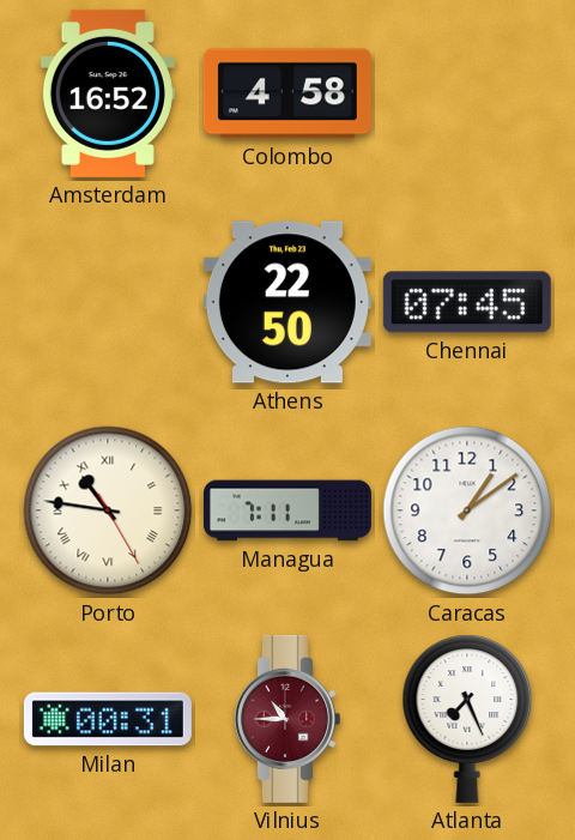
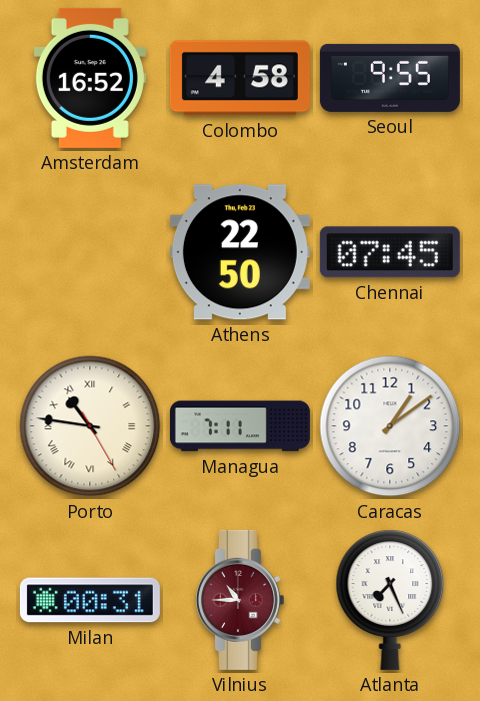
Seoul: none -> 9:55 (390, 78)
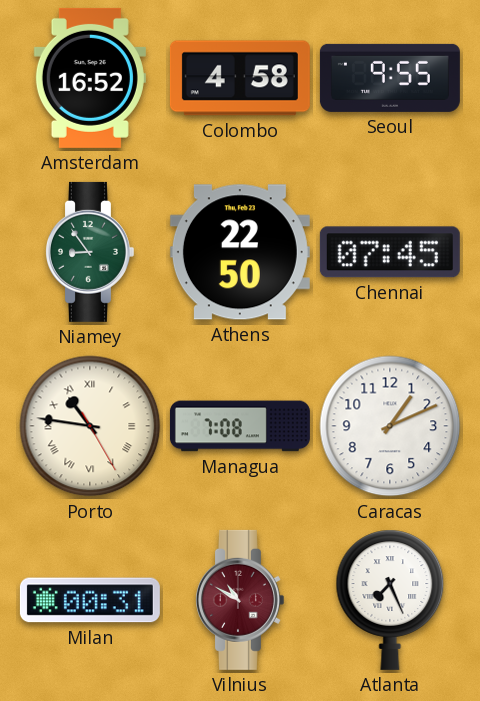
Niamey: none -> 8:54 (89, 252)
Managua: 7:11 -> 7:08 (240, 426)
Caracas: 1:09 -> 1:11 (390, 426)
Vilnius: 10:45 -> 10:50 (239, 600)
